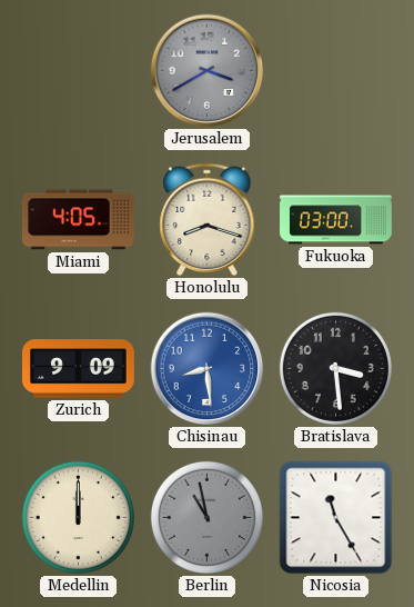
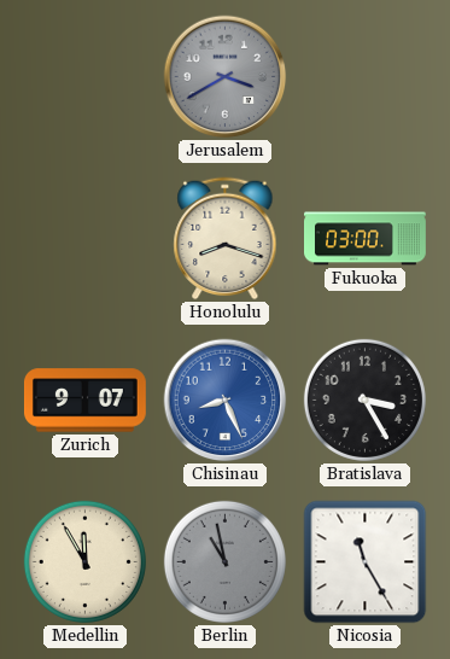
Miami: 4:05 -> none (78, 220)
Zurich: 9:09 -> 9:07 (84, 401)
Chisinau: 8:29 -> 8:26 (226, 401)
Bratislava: 3:29 -> 3:25 (364, 400)
Medellin: 12:00 -> 11:55 (84, 561)
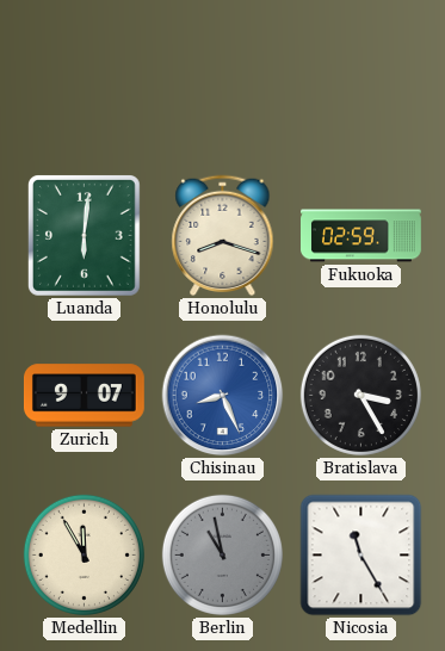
Jerusalem: 3:40 -> none (226, 77)
Luanda: none -> 6:01 (85, 236)
Fukuoka: 03:00 -> 02:59 (361, 236)
